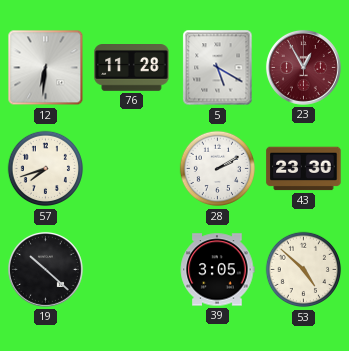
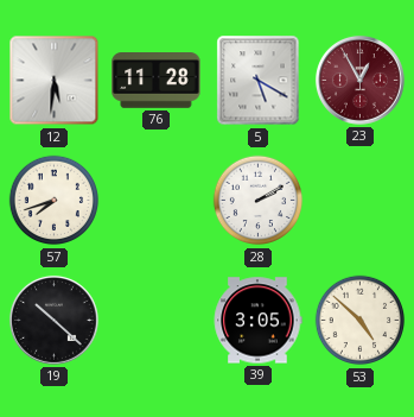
12: 6:31 -> 5:31 (55, 81)
43: 23:30 -> none (304, 169)
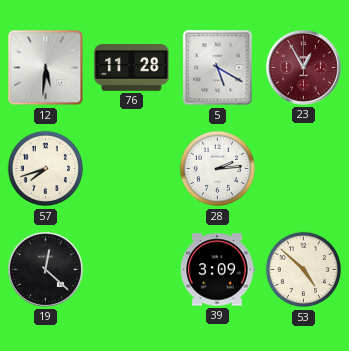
28: 2:10 -> 2:14 (218, 169)
19: 10:22 -> 12:22 (45, 269)
39: 3:05 -> 3:09 (217, 270)
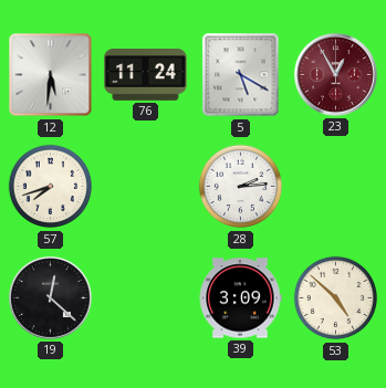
76: 11:28 -> 11:24 (146, 75)
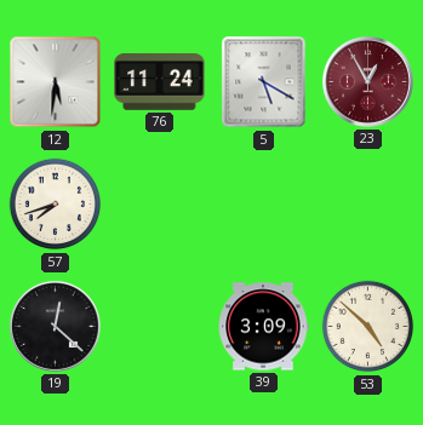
28: 2:14 -> none (241, 187)
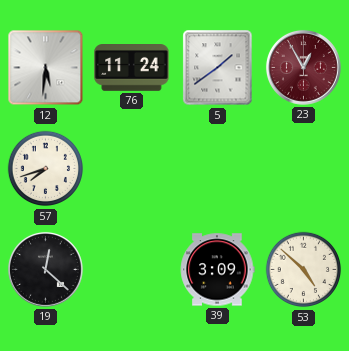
5: 5:20 -> 1:39 (218, 68)
